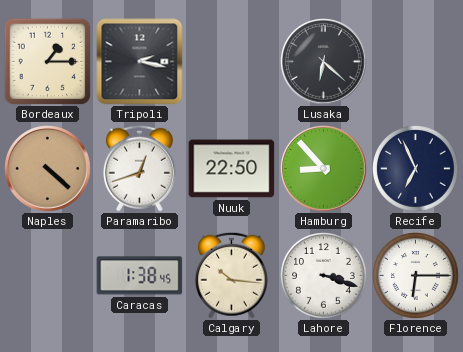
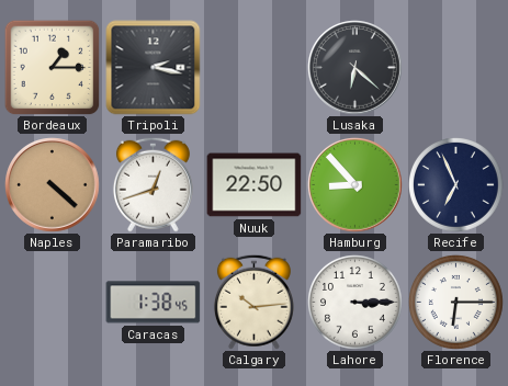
Calgary: 10:16 -> 10:14 (253, 302)
Lahore: 3:18 -> 3:15 (355, 303)
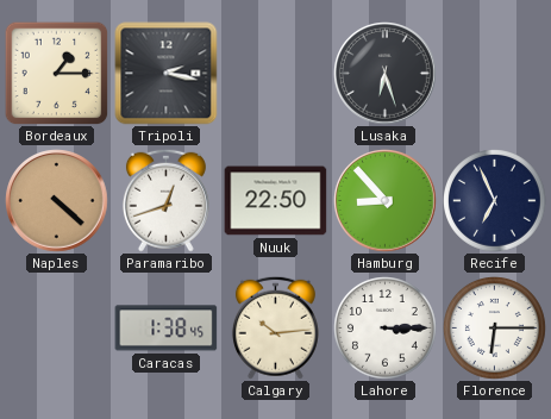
Lusaka: 6:22 -> 6:27 (386, 74)
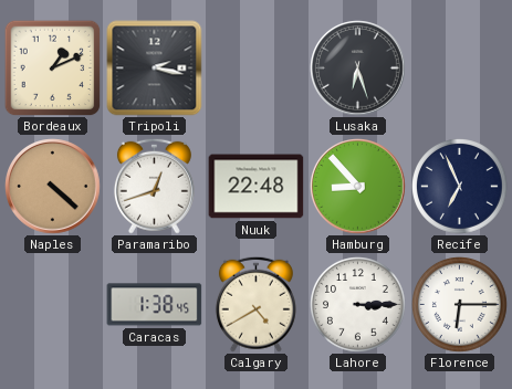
Bordeaux: 1:15 -> 1:11 (52, 67)
Nuuk: 22:50 -> 22:48 (257, 187)
Calgary: 10:14 -> 4:40 (255, 304)
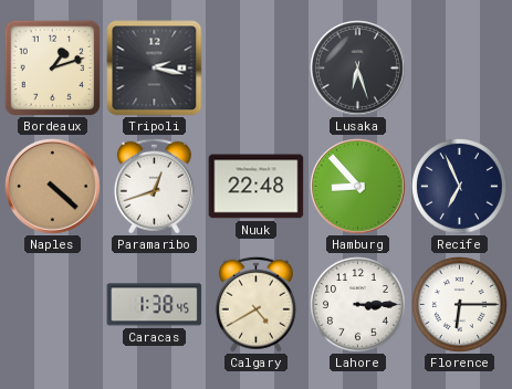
Bordeaux: 1:11 -> 1:12 (52, 67)
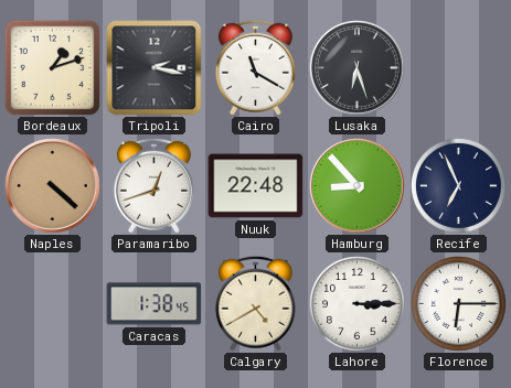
Cairo: none -> 11:20 (255, 67)
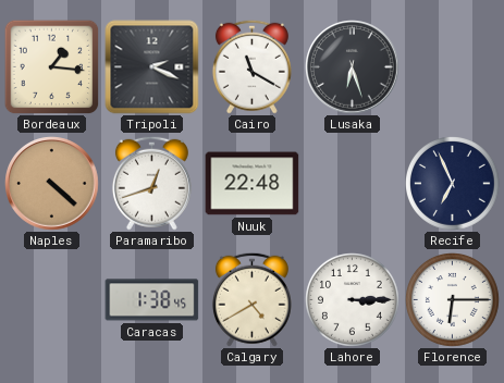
Bordeaux: 1:12 -> 1:16 (51, 66)
Tripoli: 2:17 -> 2:19 (152, 67)
Hamburg: 8:53 -> none (358, 186)
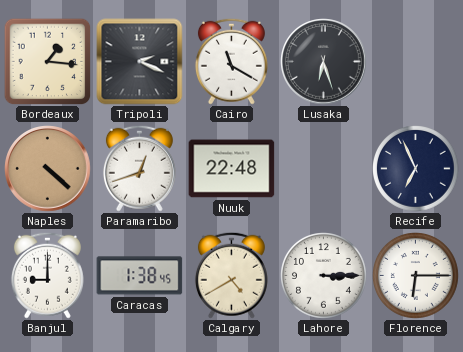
Banjul: none -> 9:00 (47, 275)
